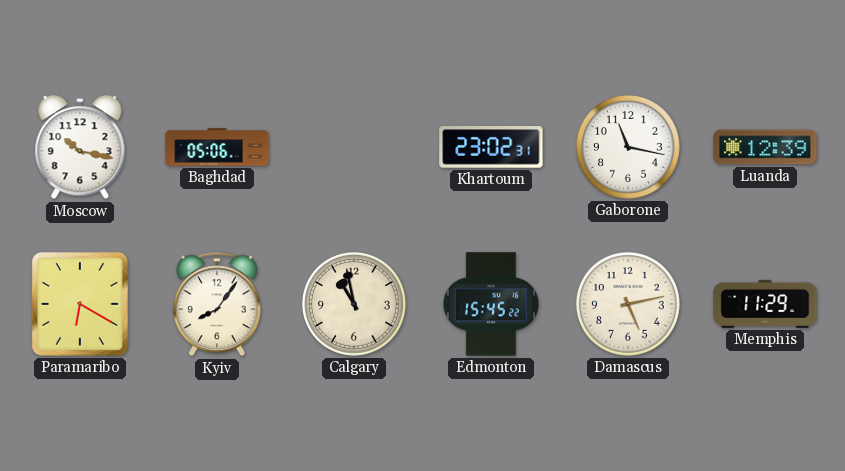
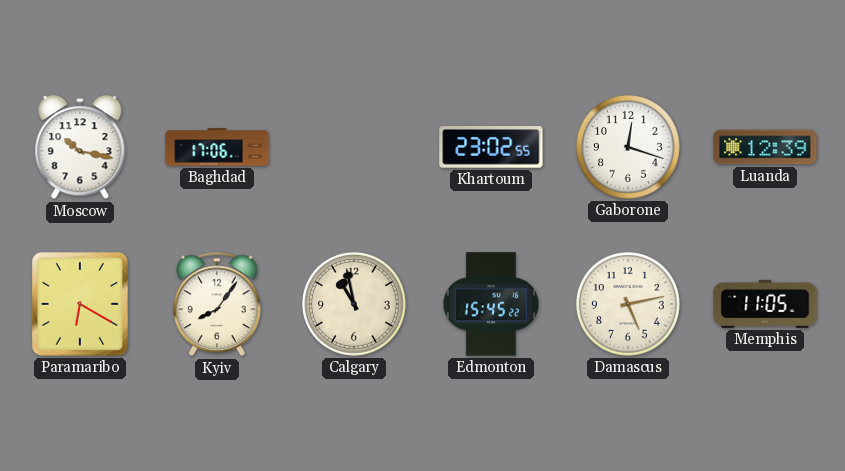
Baghdad: 05:06 -> 17:06 (217, 147)
Khartoum: 23:02:31 -> 23:02:55 (491, 147)
Gaborone: 11:17 -> 12:18 (628, 147)
Memphis: 11:29 -> 11:05 (765, 304)
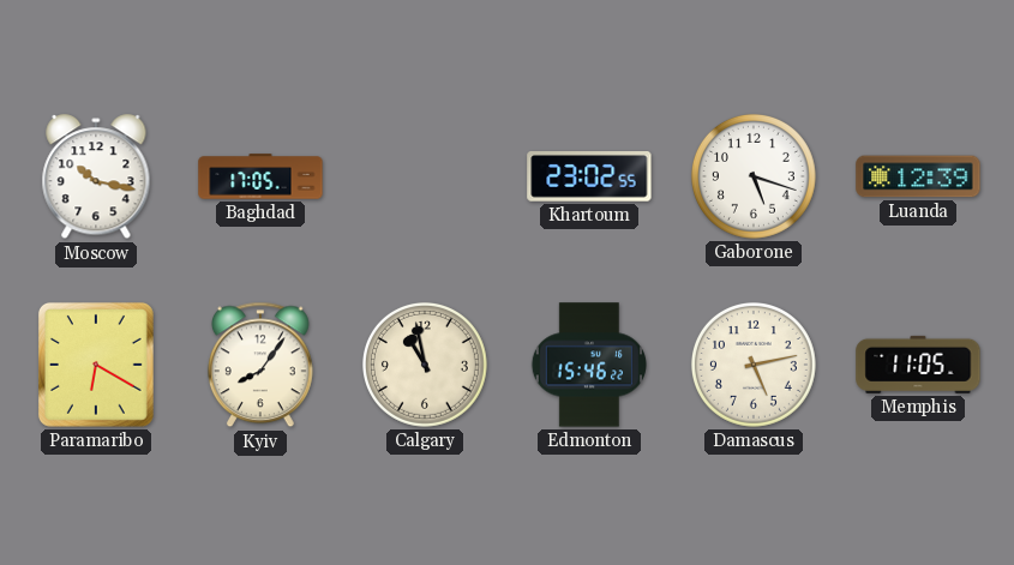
Baghdad: 17:06 -> 17:05 (260, 176)
Gaborone: 12:18 -> 5:18 (754, 176)
Edmonton: 15:45 -> 15:46 (588, 365)
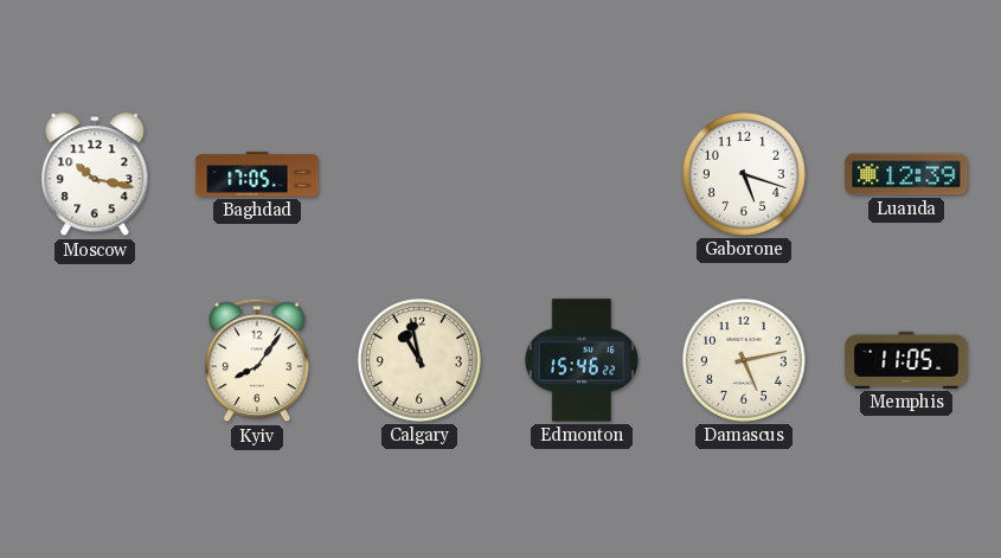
Khartoum: 23:02 -> none (589, 176)
Paramaribo: 6:20 -> none (96, 365)
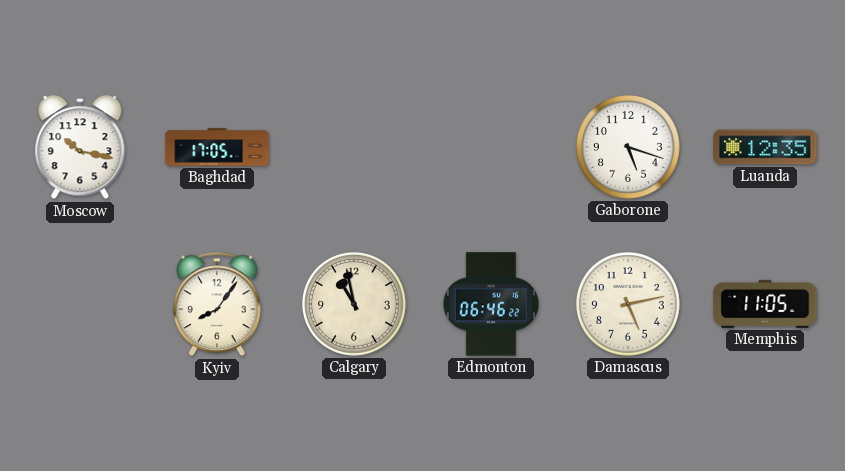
Luanda: 12:39 -> 12:35 (765, 147)
Edmonton: 15:46 -> 06:46 (490, 304)
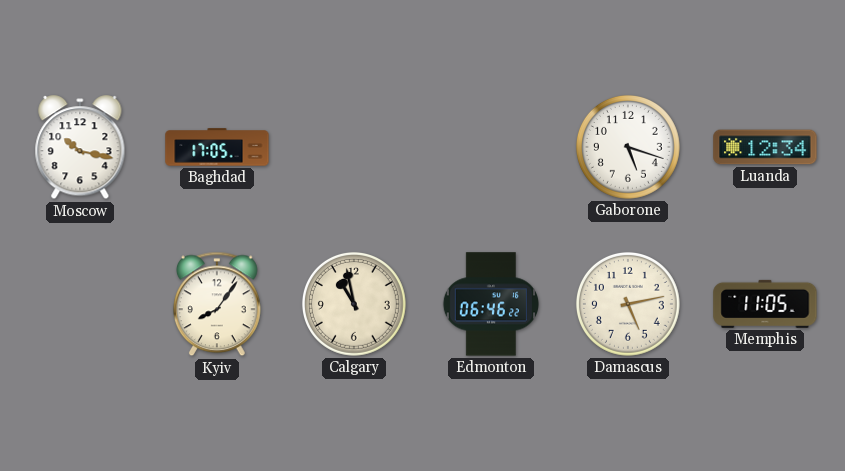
Luanda: 12:35 -> 12:34 (765, 147)
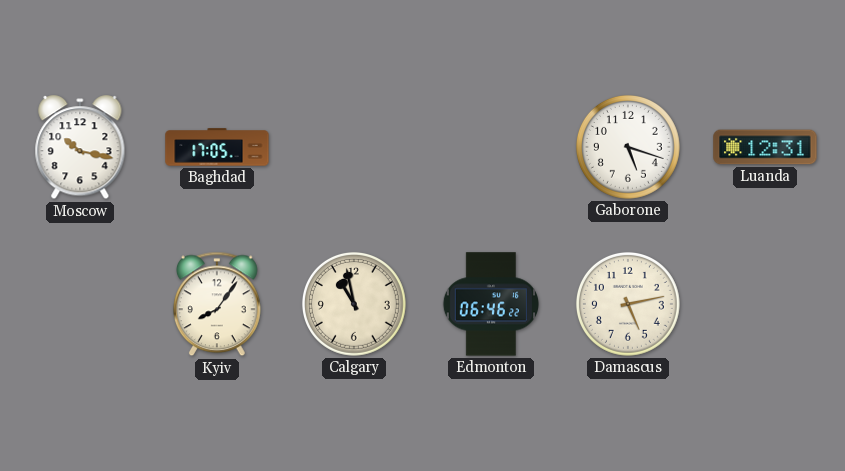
Luanda: 12:34 -> 12:31 (765, 147)
Memphis: 11:05 -> none (765, 304)
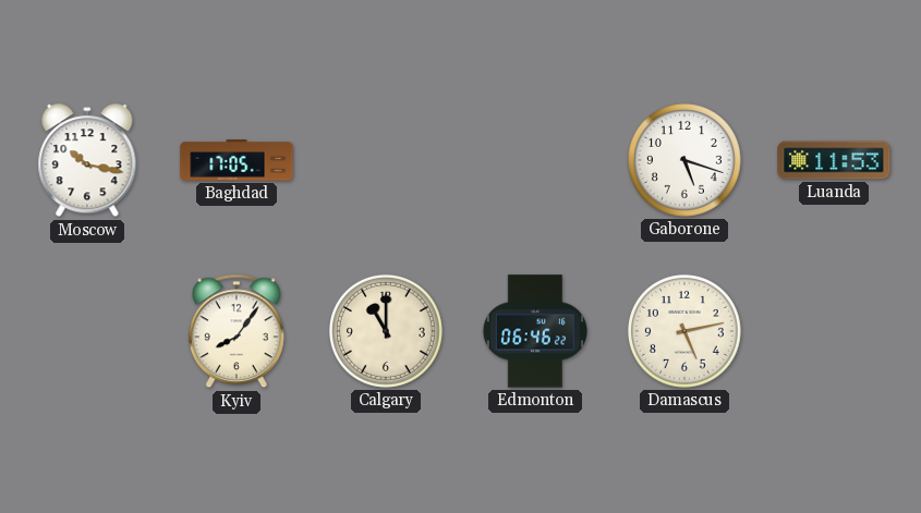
Luanda: 12:31 -> 11:53 (834, 160)
Calgary: 10:58 -> 11:00 (386, 331)
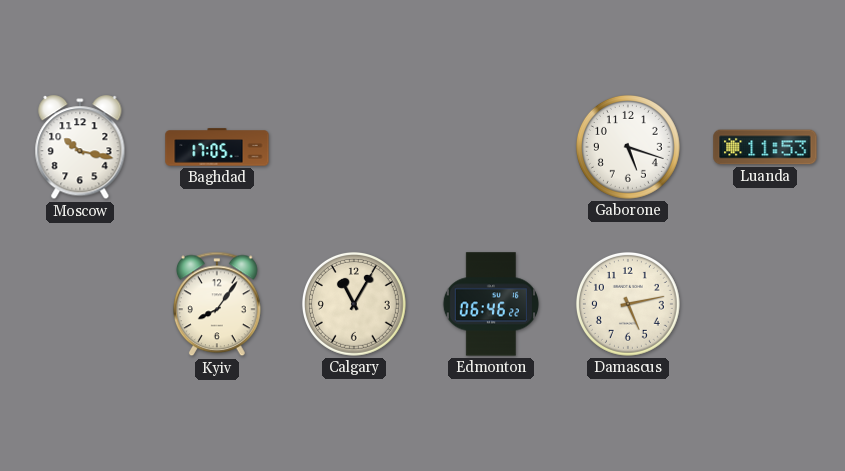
Calgary: 11:00 -> 11:05 (354, 304)
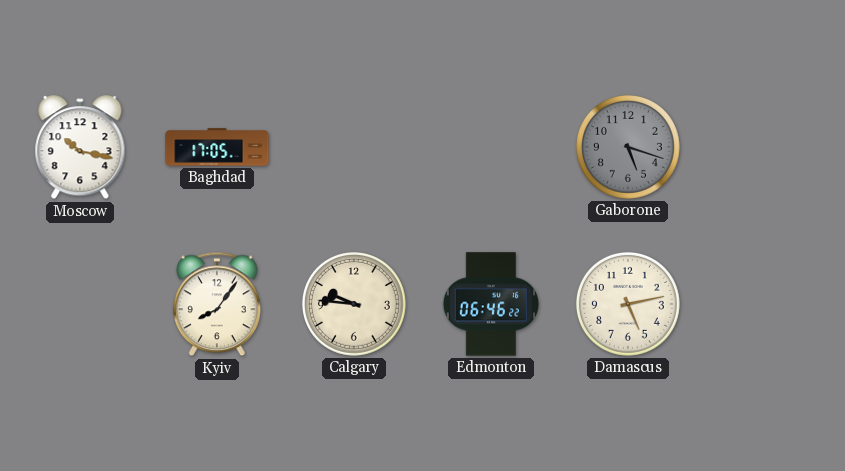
Gaborone dial: white -> grey (628, 147)
Luanda: 11:53 -> none (765, 147)
Calgary: 11:05 -> 9:46 (354, 304)
